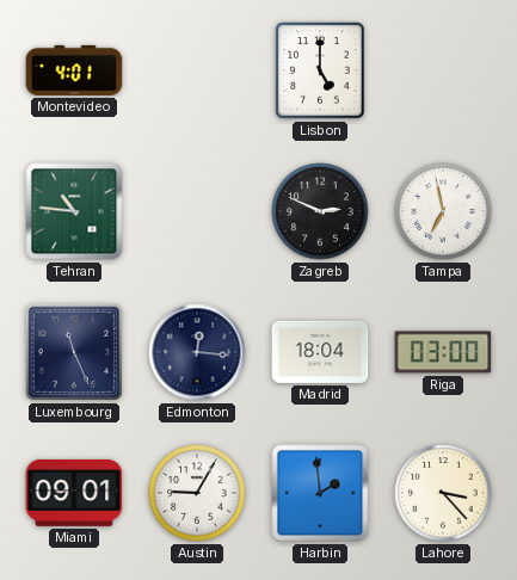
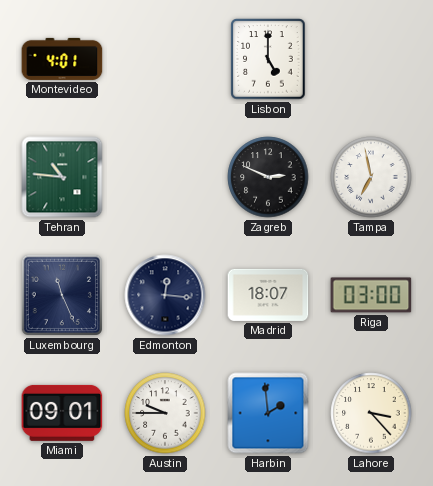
Madrid: 18:04 -> 18:07 (268, 295)
Austin: 9:05 -> 9:45 (165, 413)
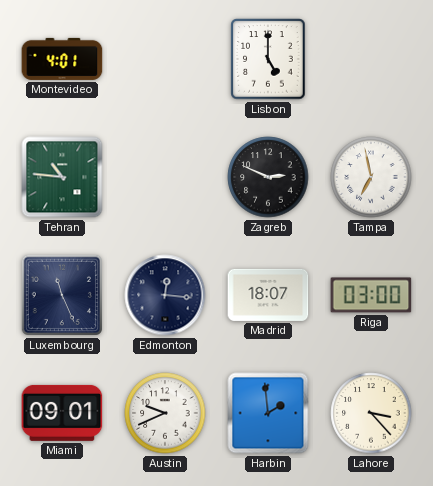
Austin: 9:45 -> 9:41 (165, 413)
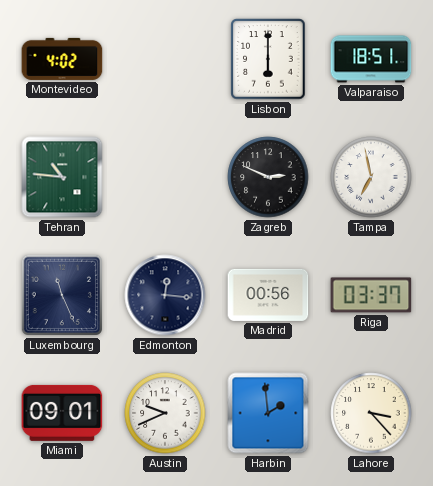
Montevideo: 4:01 -> 4:02 (62, 59)
Lisbon: 5:00 -> 6:00 (268, 59)
Valparaiso: none -> 18:51 (371, 59)
Madrid: 18:07 -> 00:56 (268, 295)
Riga: 03:00 -> 03:37 (371, 295)
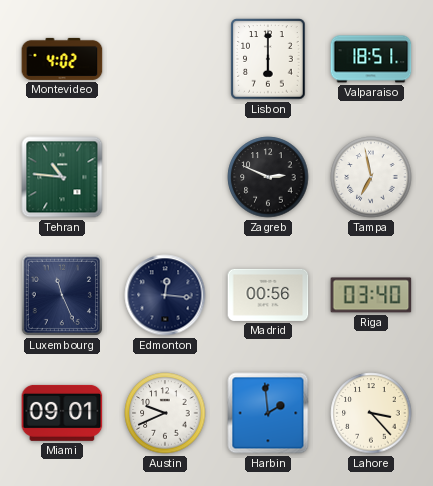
Riga: 03:37 -> 03:40 (371, 295)
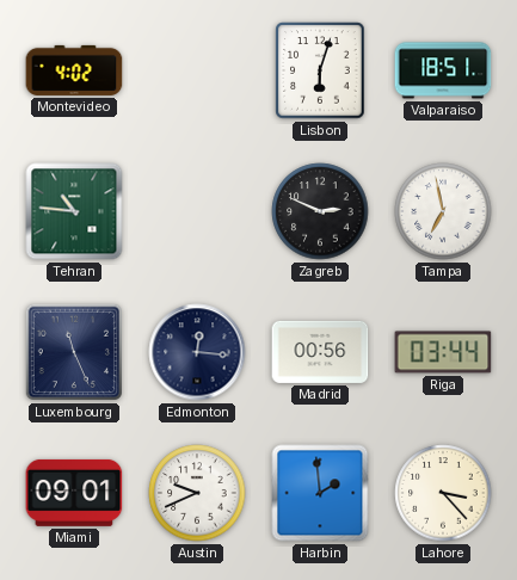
Lisbon: 6:00 -> 6:03 (320, 70)
Riga: 03:40 -> 03:44 (443, 352)
